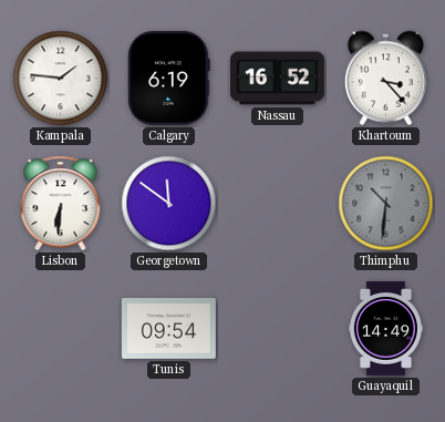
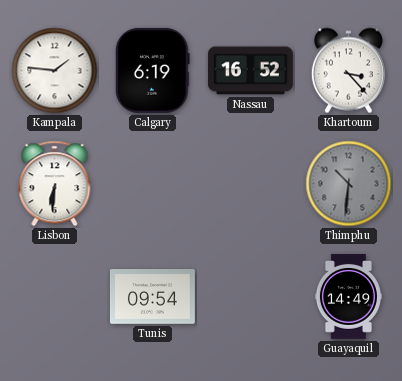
Georgetown: 11:51 -> none (169, 204)
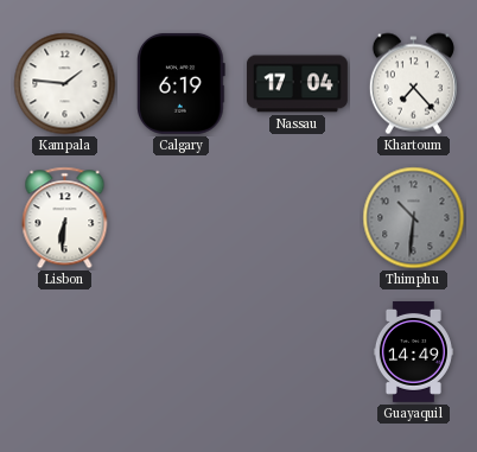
Nassau: 16:52 -> 17:04 (297, 84)
Khartoum: 3:23 -> 7:23 (413, 84)
Tunis: 09:54 -> none (152, 297)
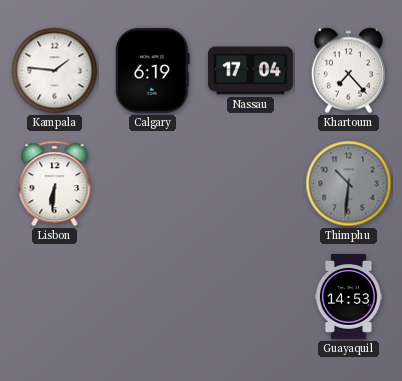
Guayaquil: 14:49 -> 14:53 (348, 296)
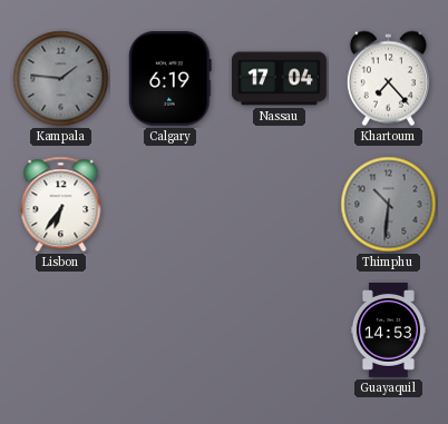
Kampala dial: white -> grey (61, 79)
Lisbon: 6:31 -> 6:36 (61, 205)
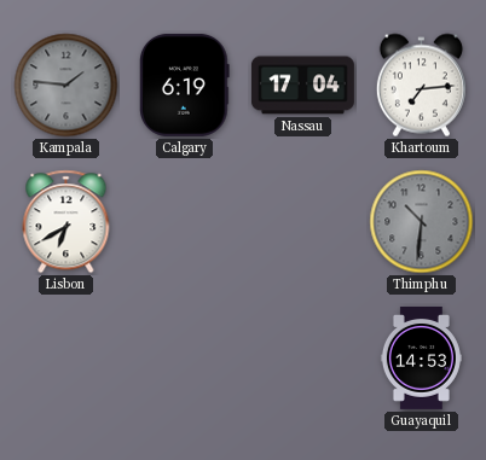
Khartoum: 7:23 -> 7:14 (421, 86)
Lisbon: 6:36 -> 6:40 (66, 222)
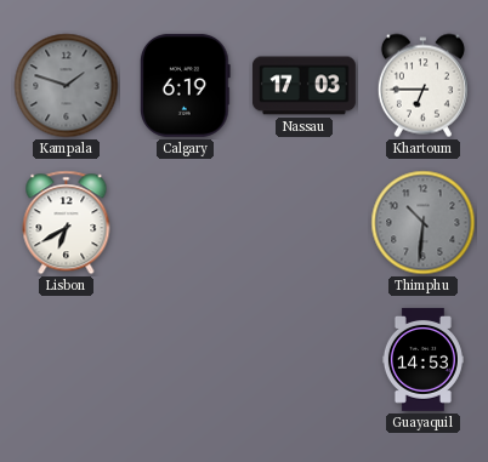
Kampala: 1:46 -> 1:48 (67, 86)
Nassau: 17:04 -> 17:03 (303, 86)
Khartoum: 7:14 -> 6:45 (422, 86)
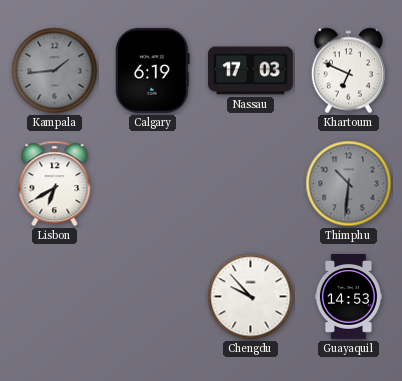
Kampala: 1:48 -> 1:44 (55, 71)
Khartoum: 6:45 -> 6:49 (348, 71)
Chengdu: none -> 9:53 (251, 297)
